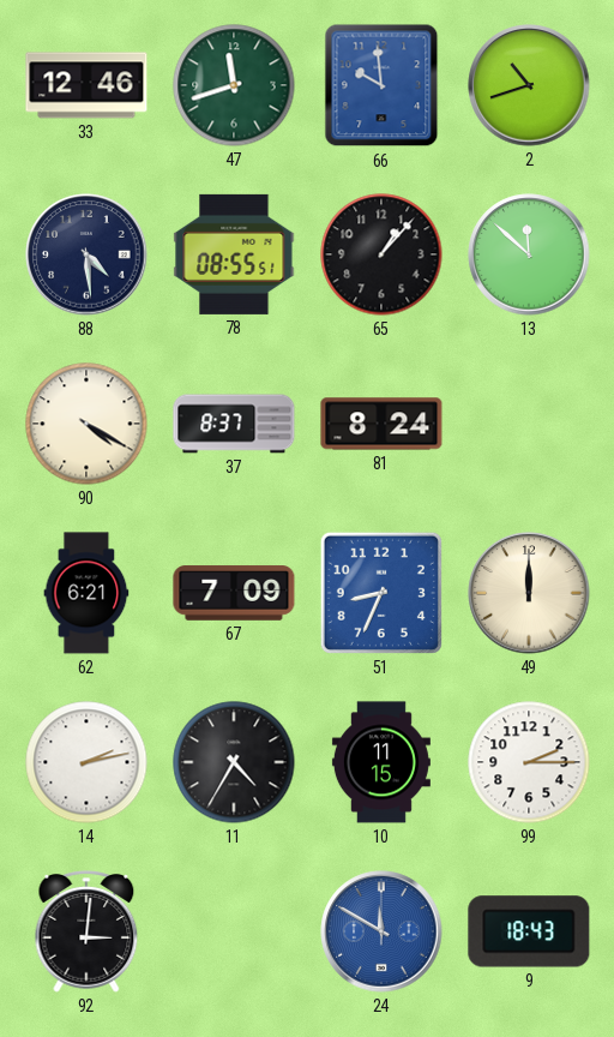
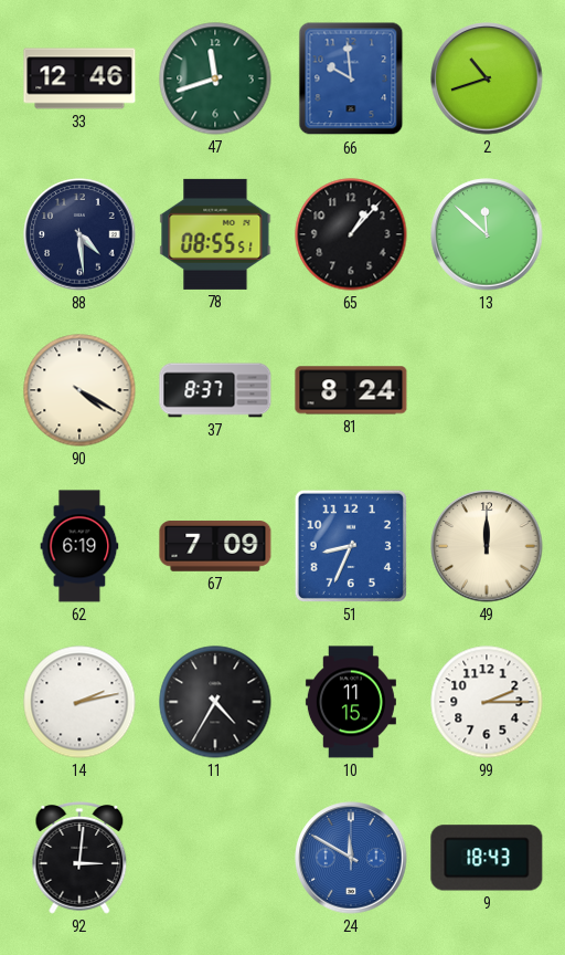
62: 6:21 -> 6:19 (79, 546)
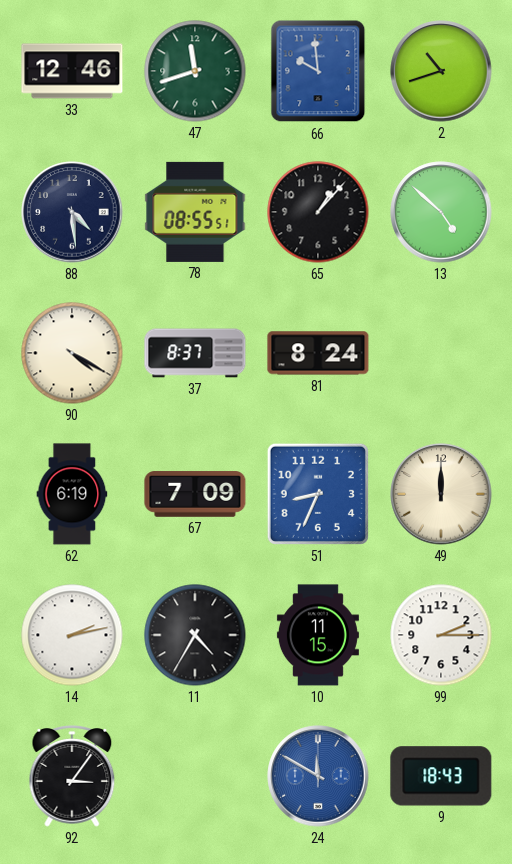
13: 11:52 -> 4:52 (441, 212)
92: 3:01 -> 3:06 (72, 777)
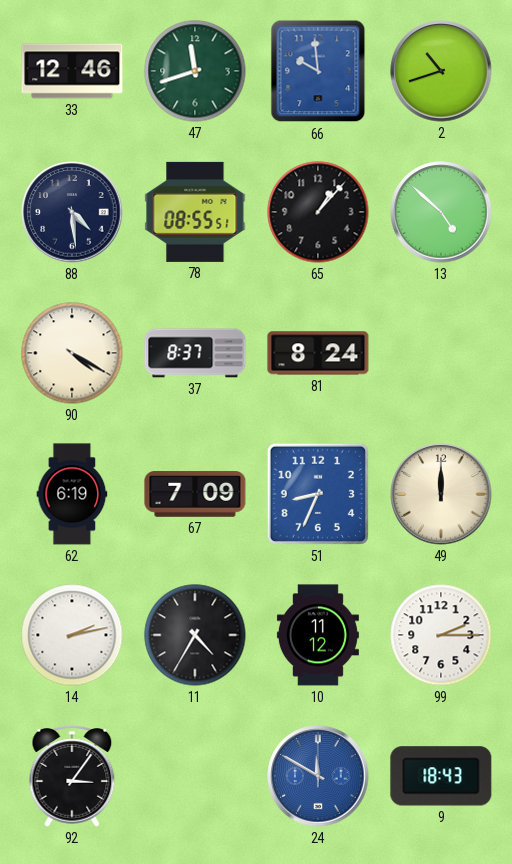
10: 11:15 -> 11:12 (318, 635)
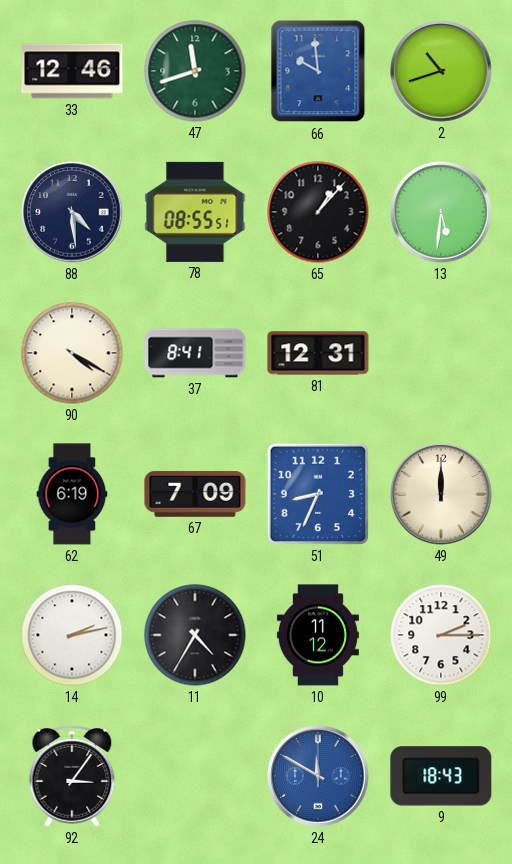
13: 4:52 -> 5:31 (441, 212)
37: 8:37 -> 8:41 (195, 353)
81: 8:24 -> 12:31 (318, 353)
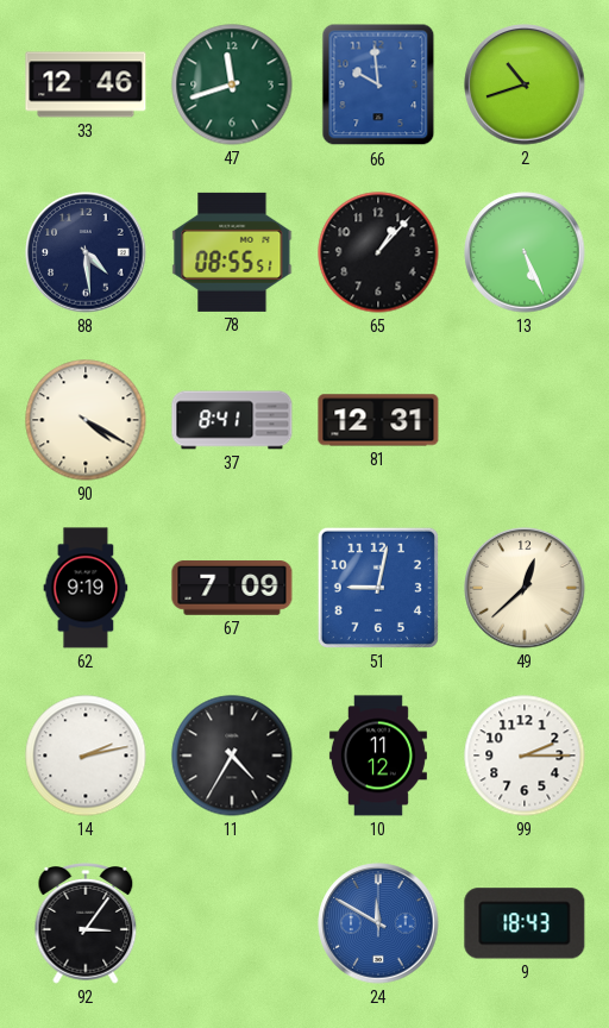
13: 5:31 -> 5:26 (525, 252)
62: 6:19 -> 9:19 (86, 588)
51: 8:34 -> 9:02 (378, 588)
49: 12:00 -> 12:38 (525, 588)
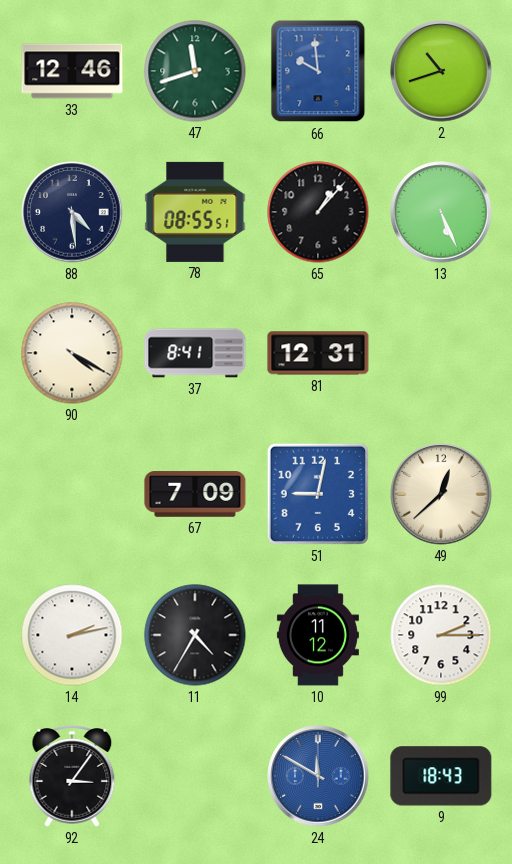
62: 9:19 -> none (86, 588)
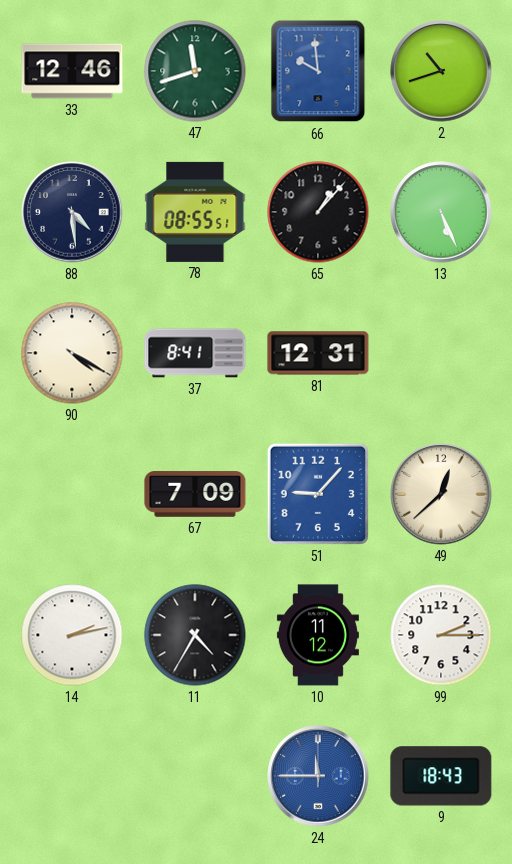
51: 9:02 -> 9:07 (318, 494)
92: 3:06 -> none (72, 777)
24: 11:50 -> 11:45 (318, 776)
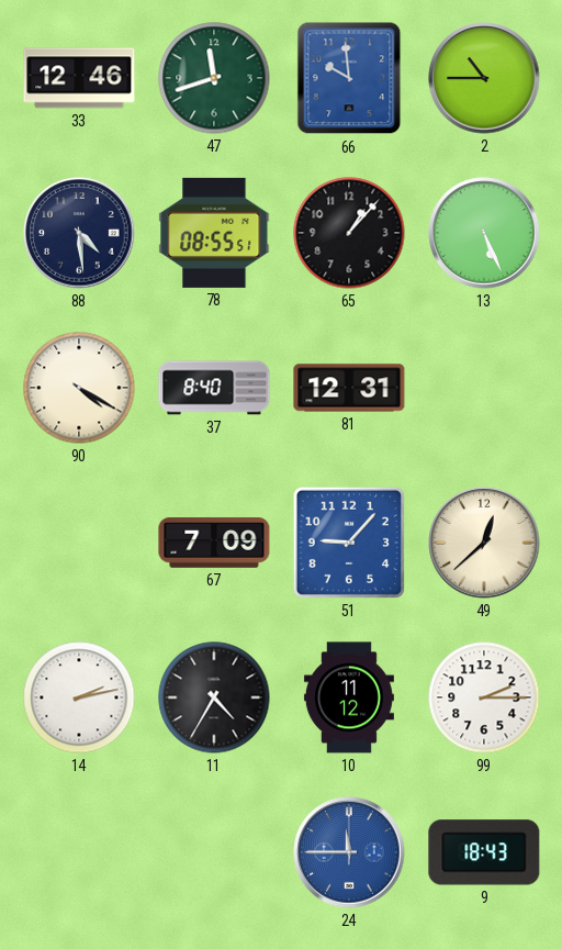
2: 10:42 -> 10:45 (484, 78)
37: 8:41 -> 8:40 (214, 388)
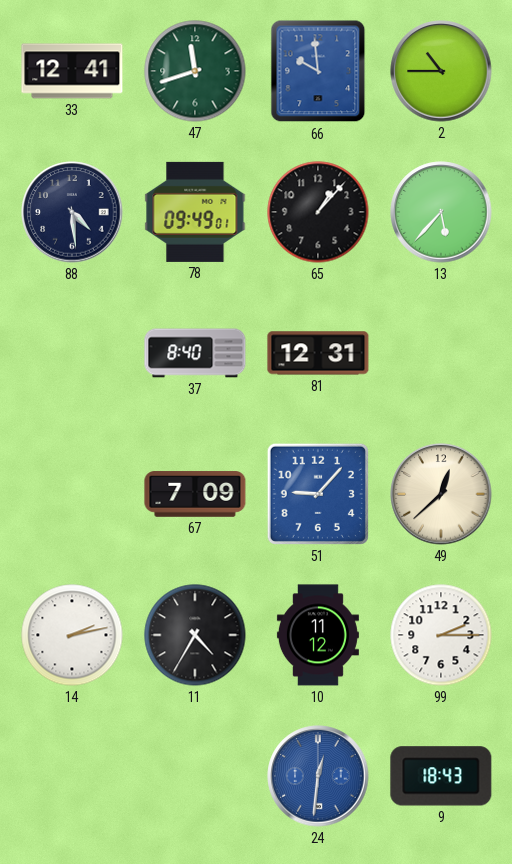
33: 12:46 -> 12:41 (72, 71)
78: 08:55 -> 09:49 (195, 212)
13: 5:26 -> 5:37 (441, 212)
90: 4:20 -> none (79, 388)
24: 11:45 -> 12:31 (318, 776)
